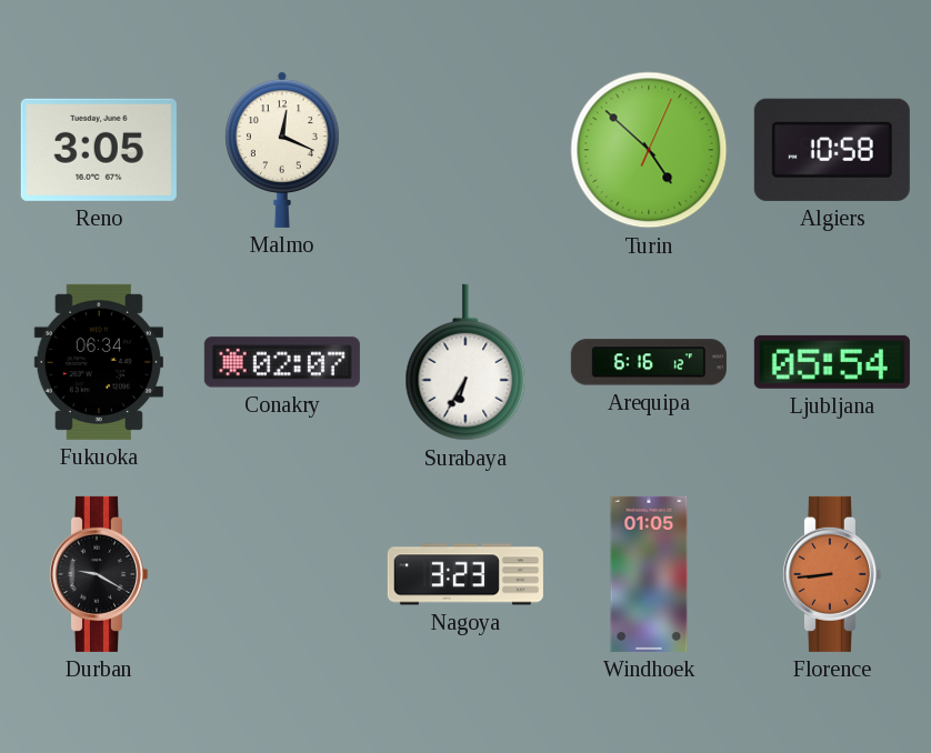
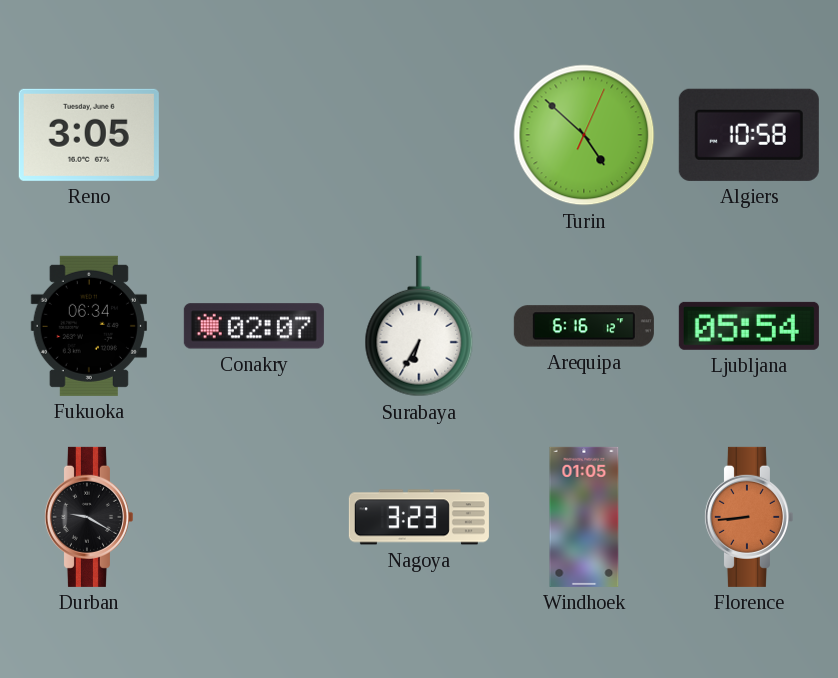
Malmo: 12:19 -> none (282, 150)
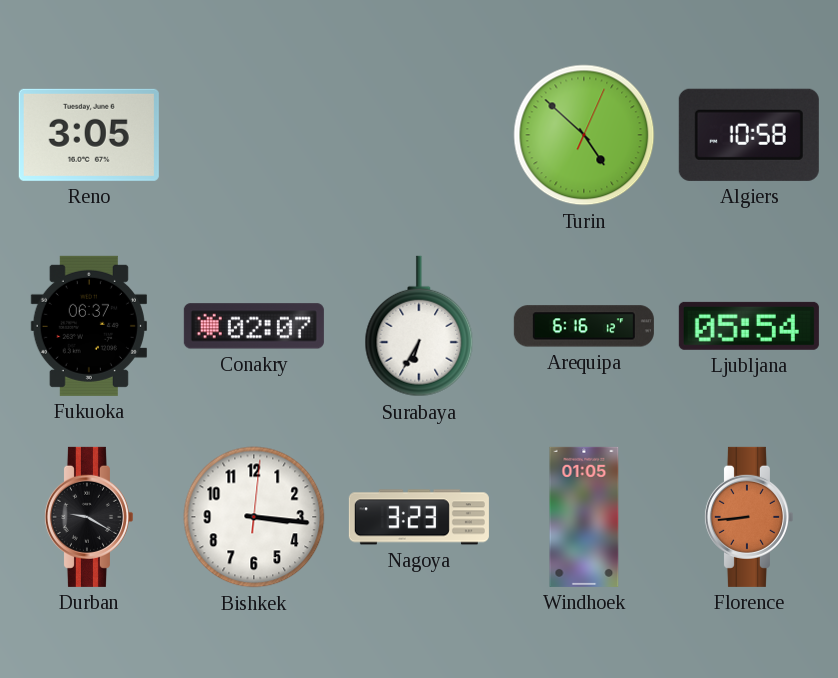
Fukuoka: 06:34 -> 06:37 (89, 326)
Bishkek: none -> 3:16 (254, 517)
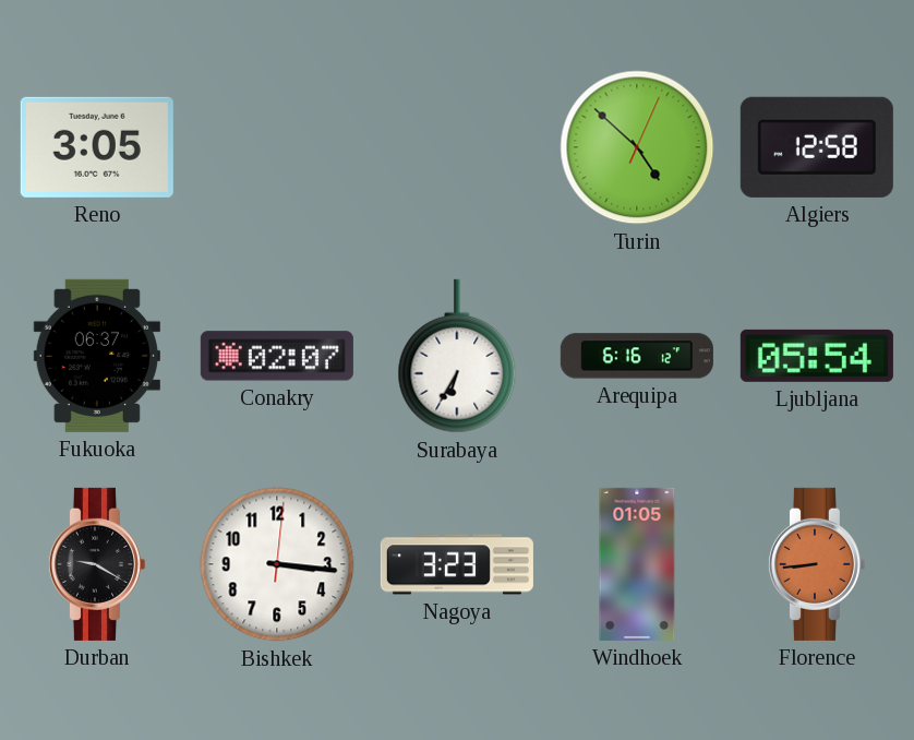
Algiers: 10:58 -> 12:58 (817, 147)
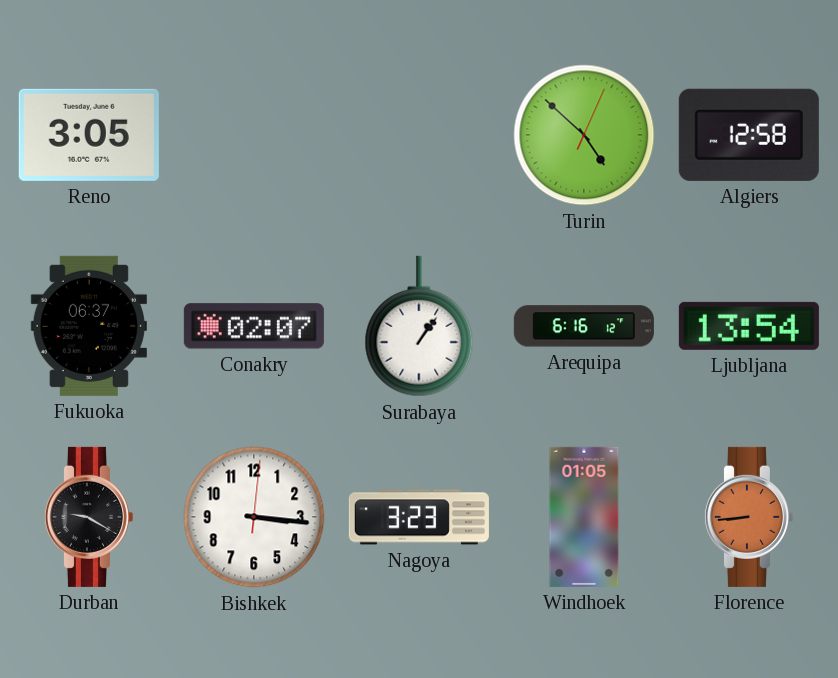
Surabaya: 6:35 -> 1:06 (419, 326)
Ljubljana: 05:54 -> 13:54 (749, 326)
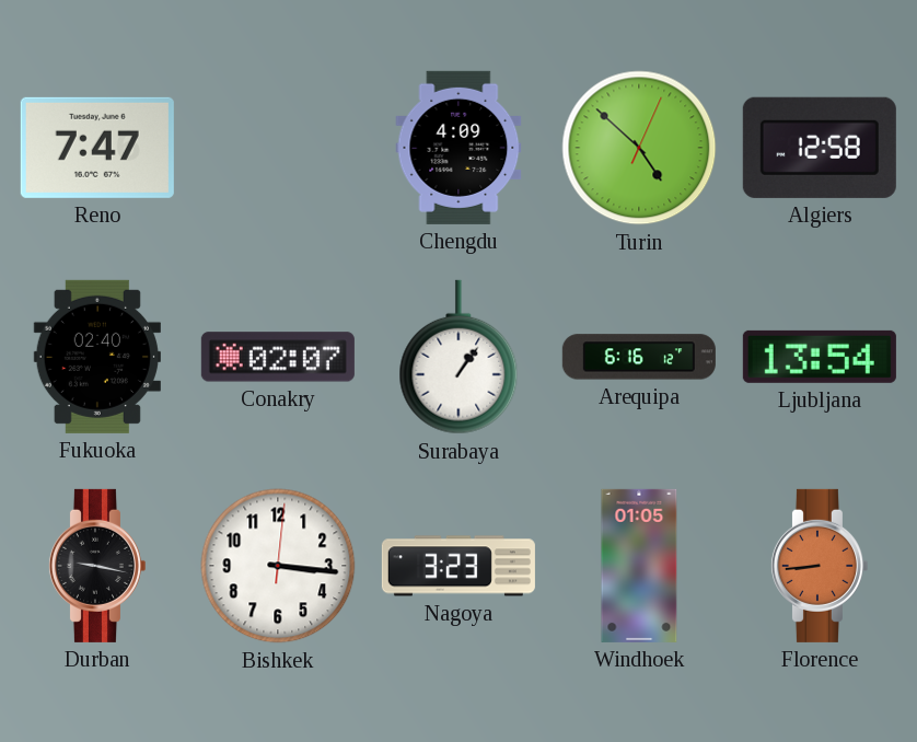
Reno: 3:05 -> 7:47 (97, 148)
Chengdu: none -> 4:09 (458, 148)
Fukuoka: 06:37 -> 02:40 (97, 357)
Durban: 9:20 -> 9:17 (96, 566)
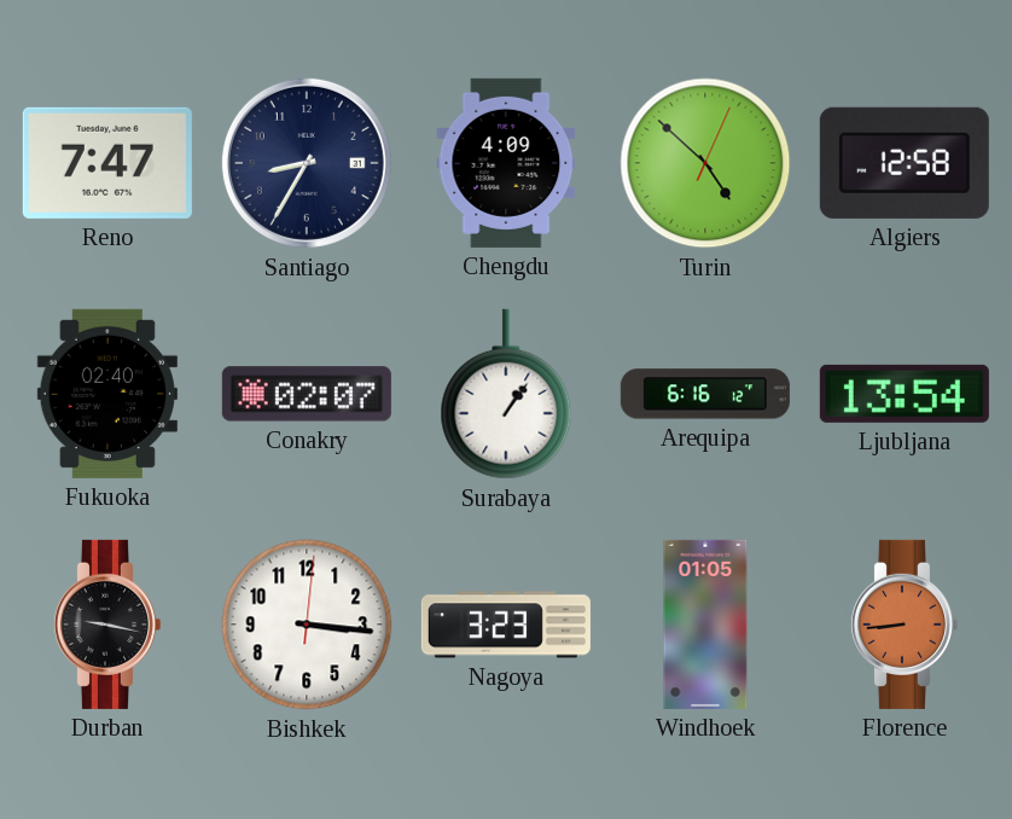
Santiago: none -> 8:35 (307, 163)
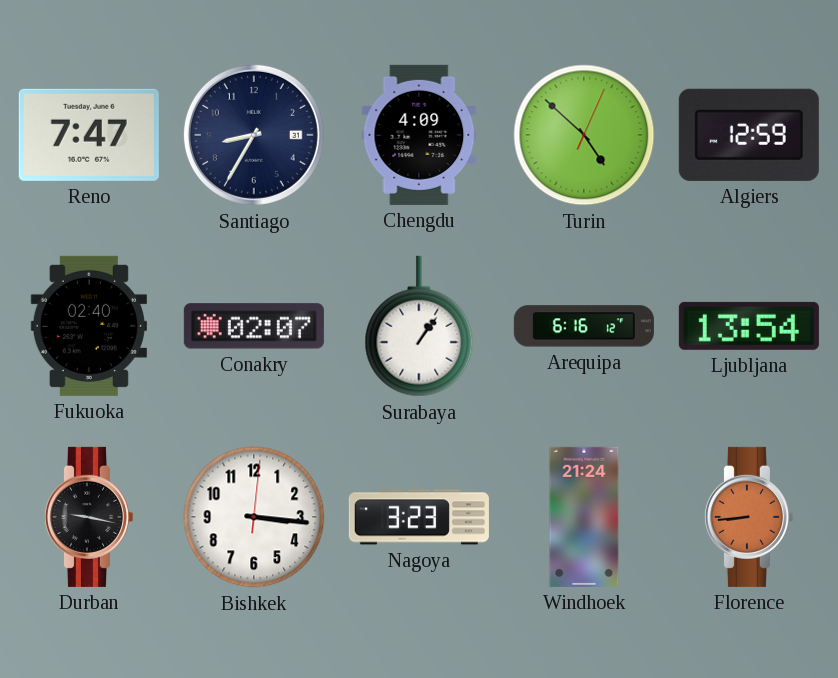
Algiers: 12:58 -> 12:59 (749, 135)
Windhoek: 01:05 -> 21:24 (584, 517)
